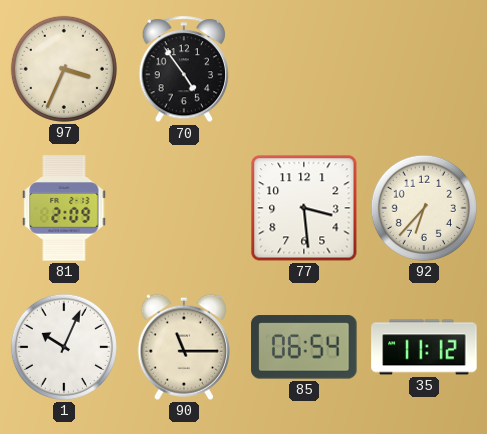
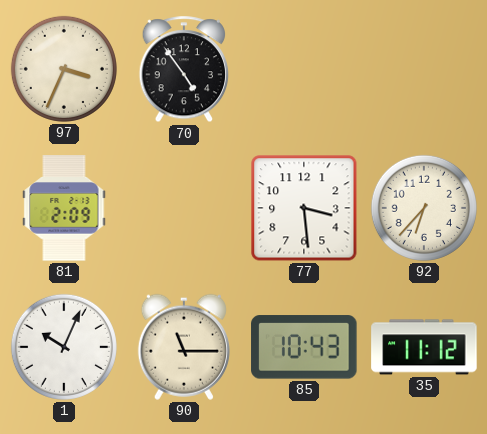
85: 06:54 -> 10:43 (304, 347)
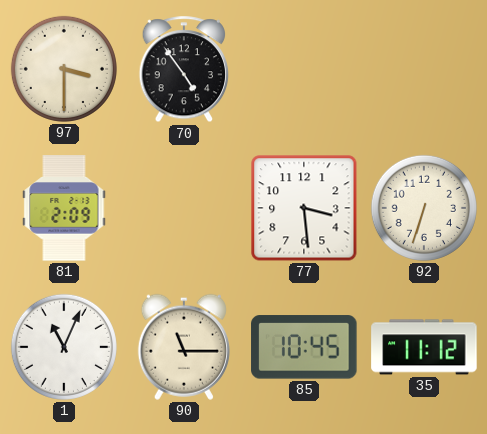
97: 3:34 -> 3:30 (64, 69)
92: 6:37 -> 6:33 (424, 208)
1: 10:04 -> 11:04 (64, 347)
85: 10:43 -> 10:45 (304, 347)
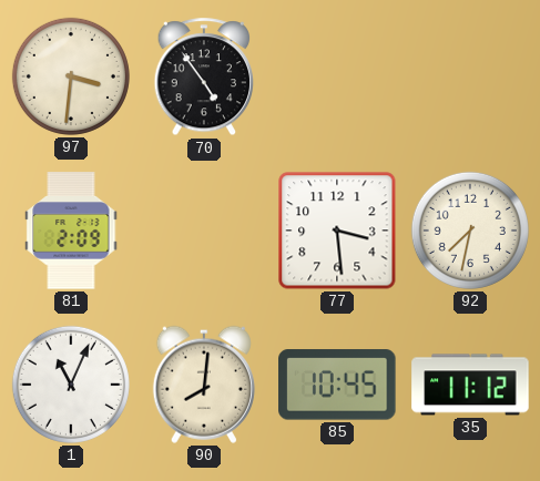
97: 3:30 -> 3:31 (71, 76)
92: 6:33 -> 7:32 (470, 231)
90: 11:15 -> 8:01 (204, 385)
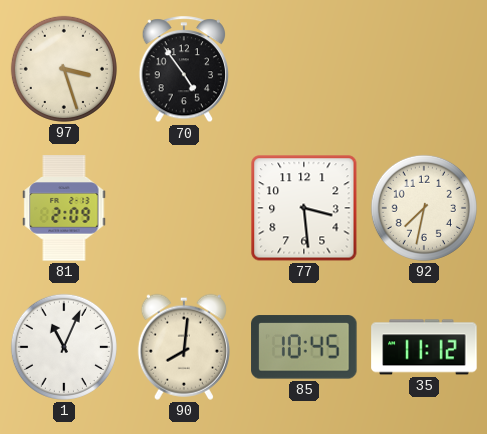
97: 3:31 -> 3:27 (64, 69)
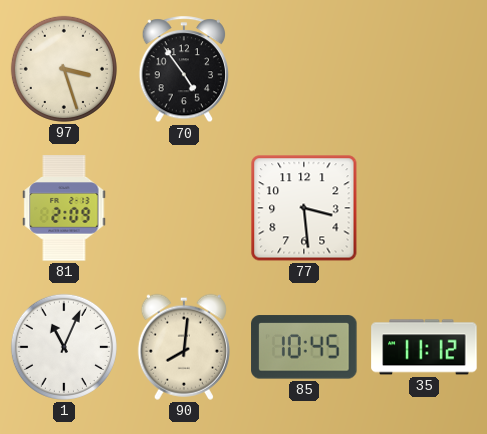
92: 7:32 -> none (424, 208)
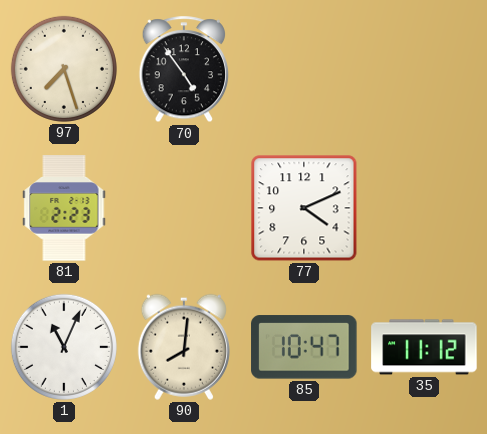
97: 3:27 -> 7:27 (64, 69)
81: 2:09 -> 2:23 (64, 208)
77: 3:29 -> 4:11 (304, 208)
85: 10:45 -> 10:47 (304, 347)
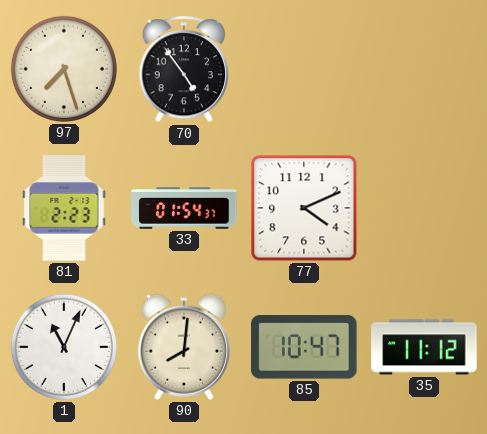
33: none -> 01:54 (184, 208)
